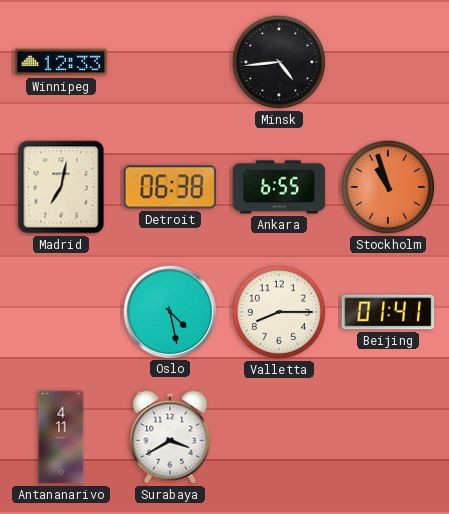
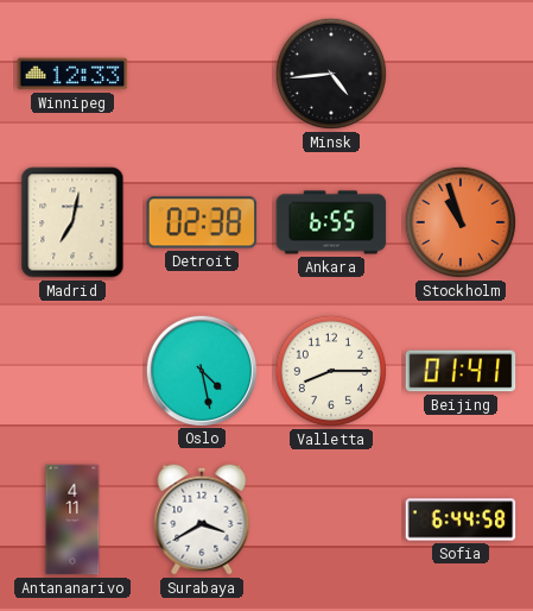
Detroit: 06:38 -> 02:38 (202, 222)
Sofia: none -> 6:44 (461, 519)
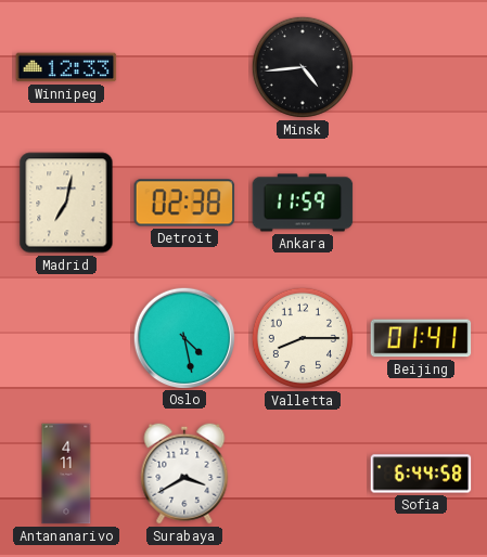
Ankara: 6:55 -> 11:59 (303, 203)
Stockholm: 10:57 -> none (461, 222)
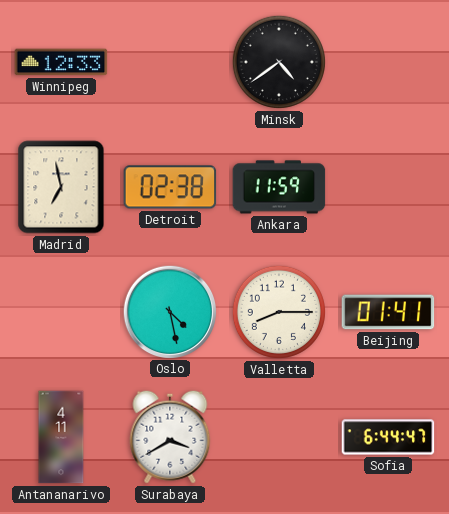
Minsk: 4:44 -> 4:39 (279, 62)
Madrid: 7:02 -> 6:58 (61, 187)
Sofia: 6:44:58 -> 6:44:47 (388, 437)
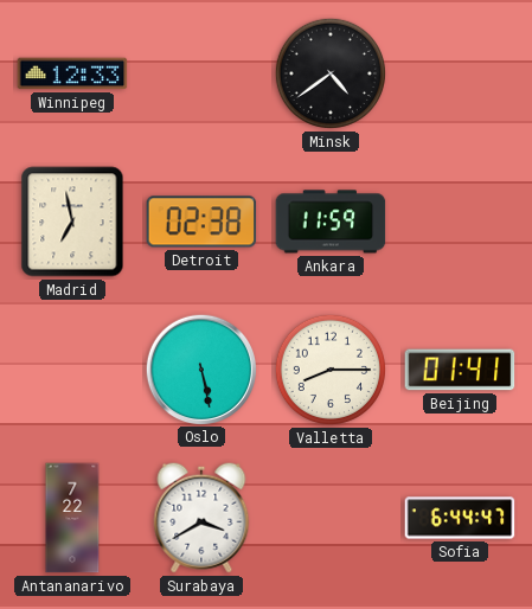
Oslo: 4:28 -> 5:28 (200, 368)
Antananarivo: 4:11 -> 7:22 (72, 518)
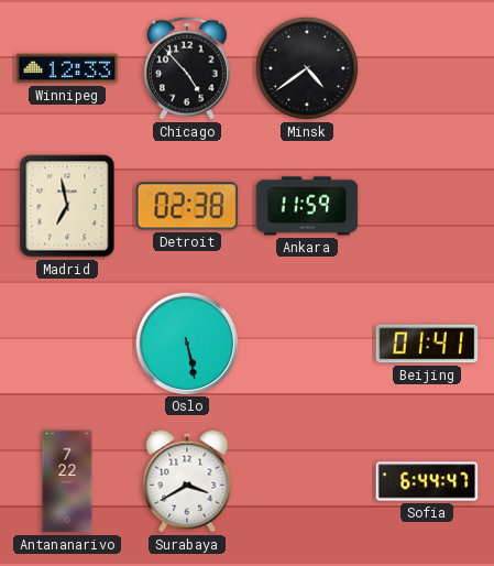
Chicago: none -> 4:53 (188, 68)
Valletta: 8:15 -> none (331, 370)
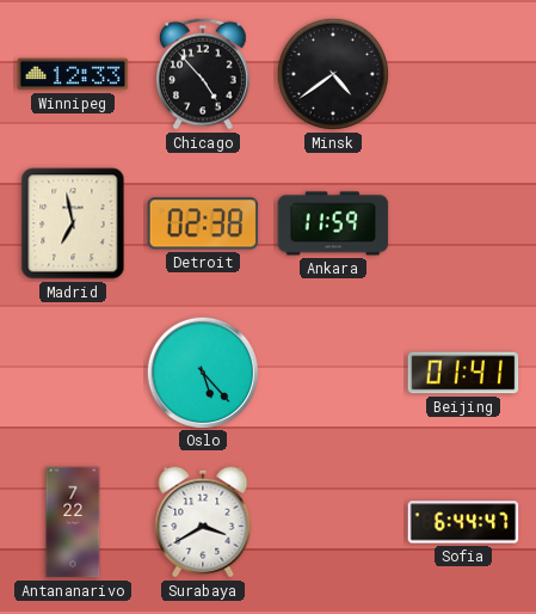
Oslo: 5:28 -> 5:23 (202, 372)
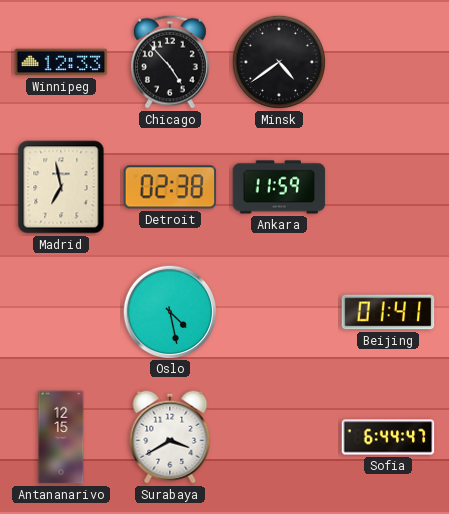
Oslo: 5:23 -> 4:28 (169, 311)
Antananarivo: 7:22 -> 12:15 (61, 437)
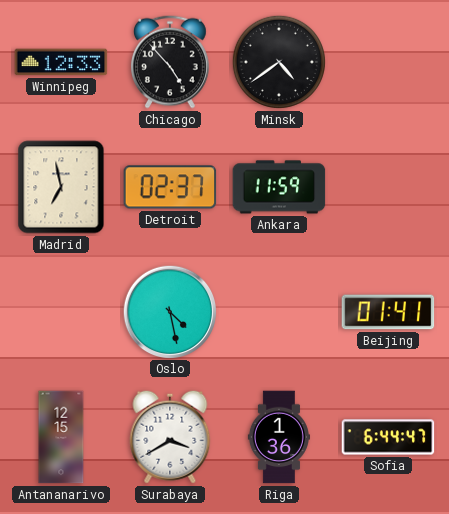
Detroit: 02:38 -> 02:37 (170, 187)
Riga: none -> 1:36 (279, 437)
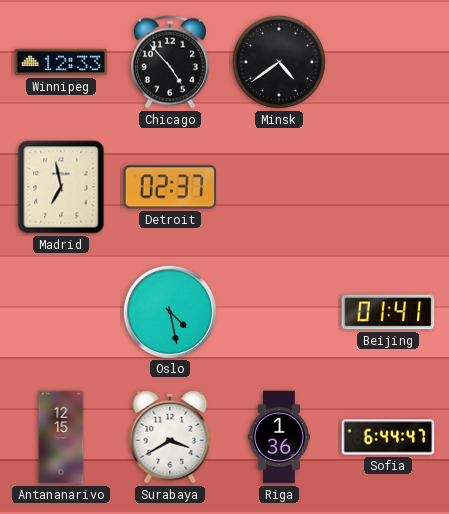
Ankara: 11:59 -> none (279, 187)
